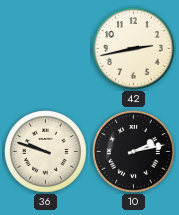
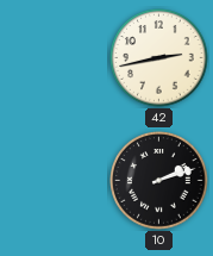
36: 9:48 -> none (46, 152)
10: 2:13 -> 2:12 (159, 181)
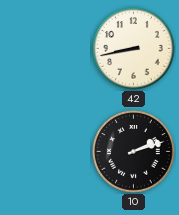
42: 2:43 -> 8:43 (134, 49)
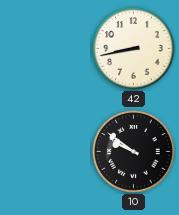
10: 2:12 -> 9:51 (134, 152)
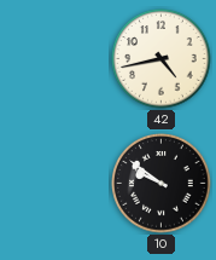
42: 8:43 -> 4:43 (162, 59)
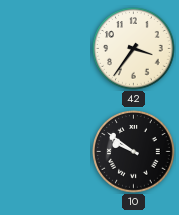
42: 4:43 -> 3:36 (134, 49)
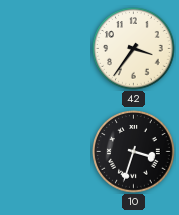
10: 9:51 -> 3:33 (134, 152)
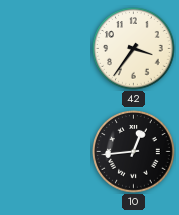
10: 3:33 -> 12:44 (134, 152)
